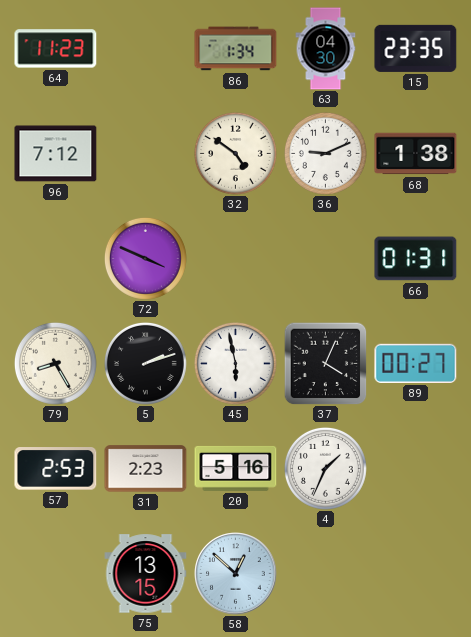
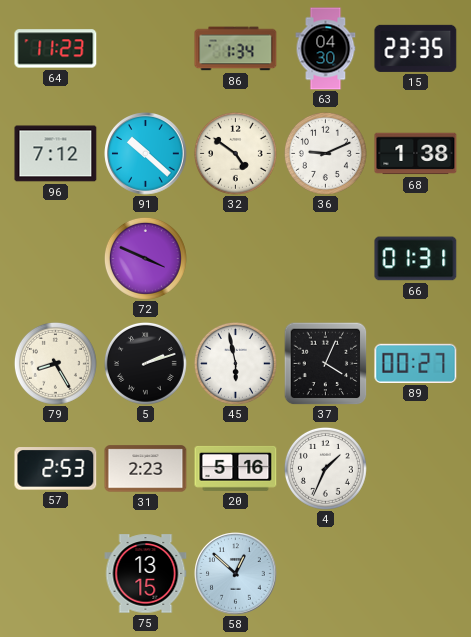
91: none -> 10:22 (146, 154)
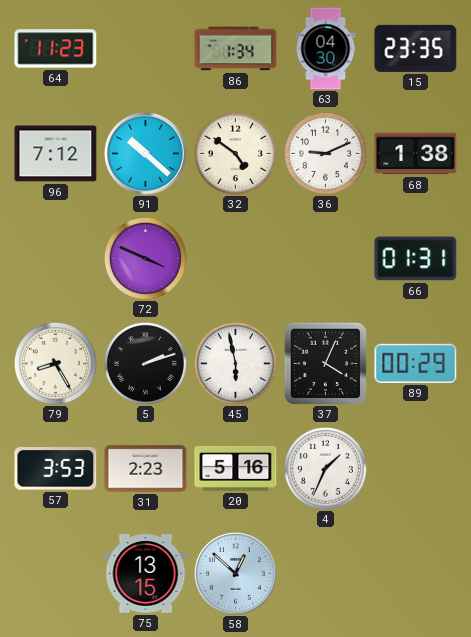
89: 00:27 -> 00:29 (416, 363)
57: 2:53 -> 3:53 (56, 469)
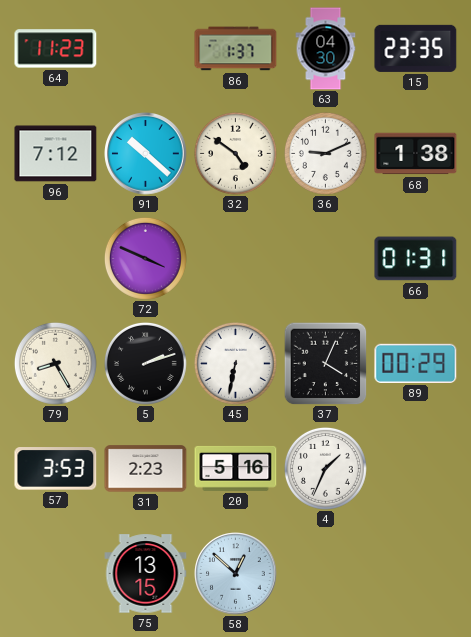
86: 1:34 -> 1:37 (236, 49)
45: 5:58 -> 6:32 (235, 363)
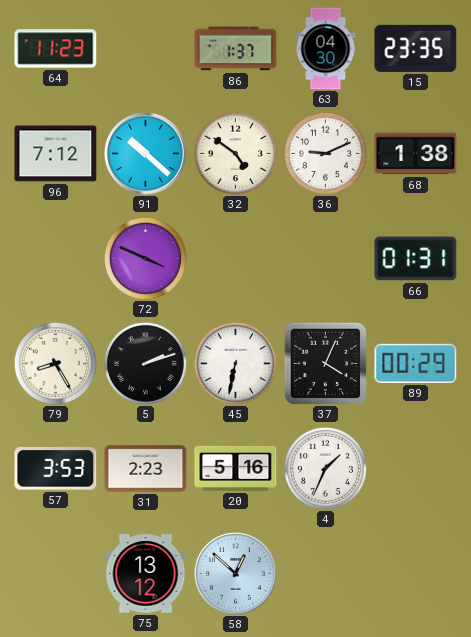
75: 13:15 -> 13:12 (146, 574)
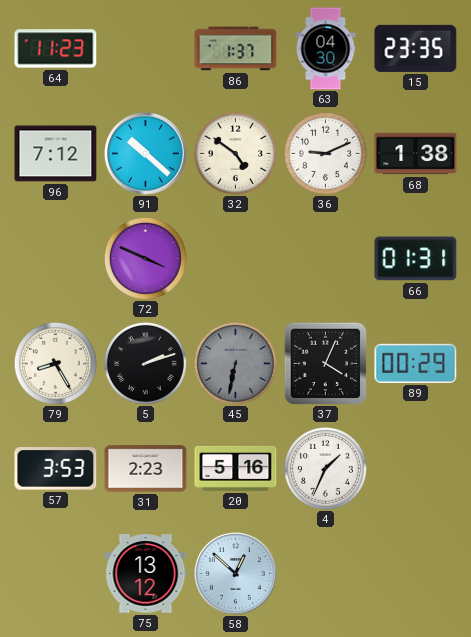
45 dial: white -> grey (235, 363)
